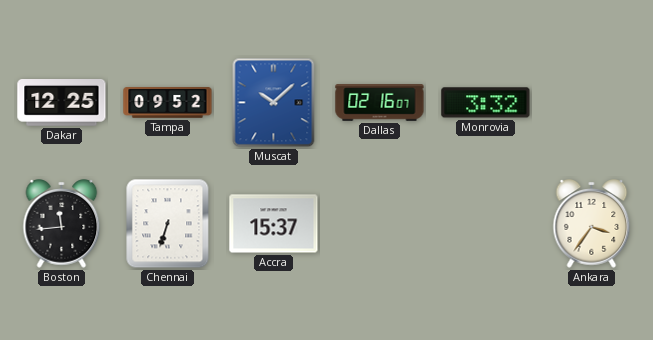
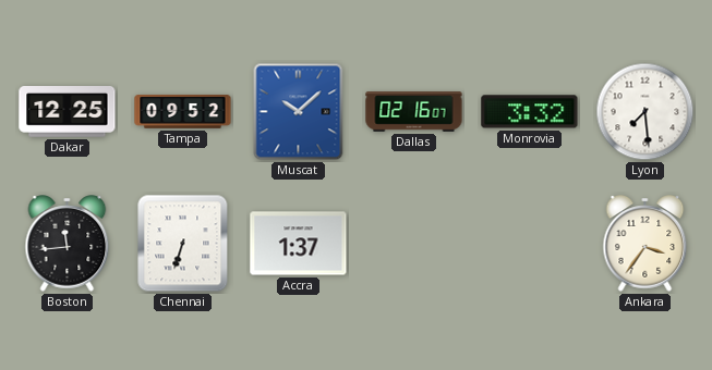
Lyon: none -> 7:29 (645, 112)
Accra: 15:37 -> 1:37 (299, 244)
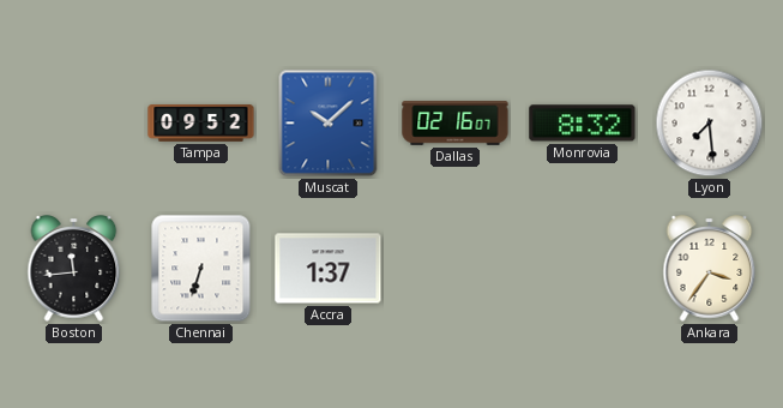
Dakar: 12:25 -> none (68, 112)
Monrovia: 3:32 -> 8:32 (583, 124)
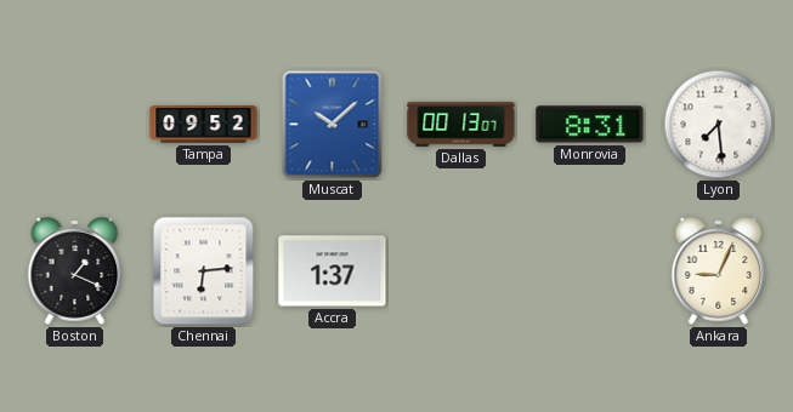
Dallas: 02:16 -> 00:13 (461, 125)
Monrovia: 8:32 -> 8:31 (590, 125)
Boston: 11:44 -> 1:19 (75, 271)
Chennai: 6:33 -> 6:14 (204, 271)
Ankara: 3:36 -> 9:04 (719, 271)
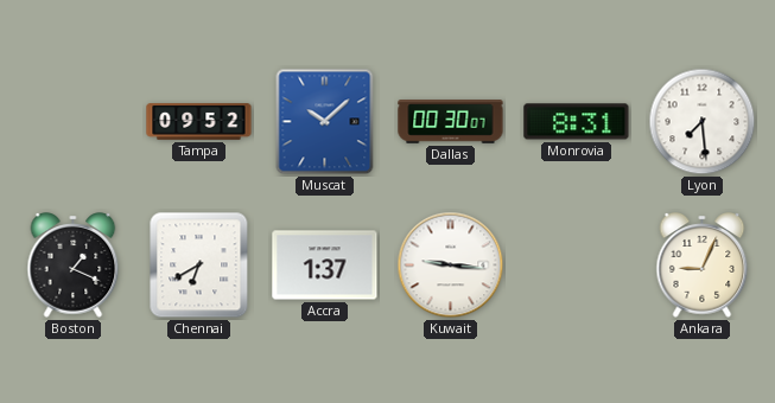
Dallas: 00:13 -> 00:30 (451, 122)
Chennai: 6:14 -> 6:40 (199, 266)
Kuwait: none -> 9:16 (451, 266)
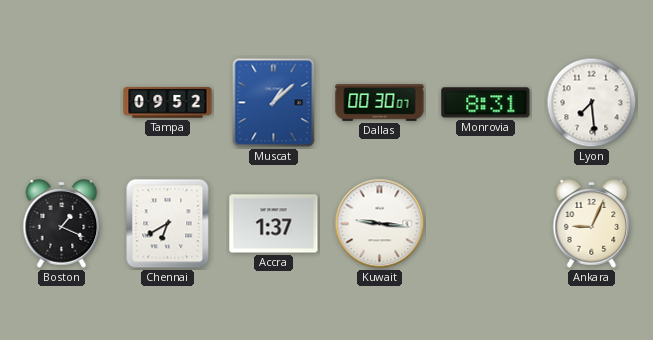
Muscat: 10:08 -> 1:08 (274, 103)
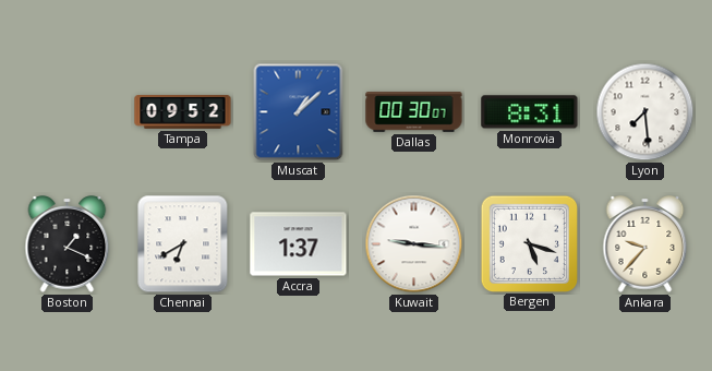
Bergen: none -> 5:18 (529, 243)
Ankara: 9:04 -> 9:37 (645, 244)
